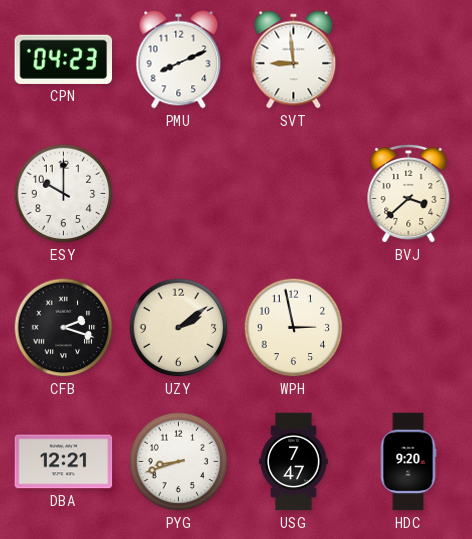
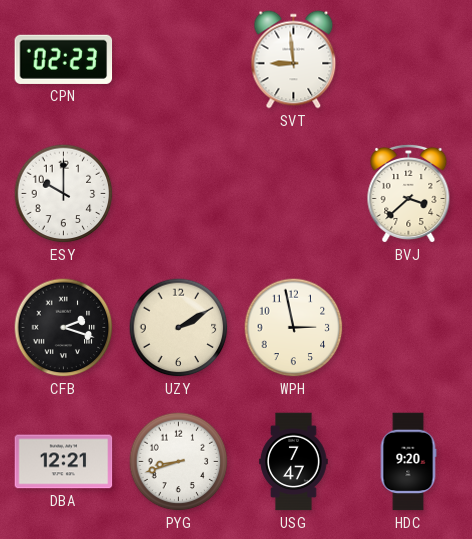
CPN: 04:23 -> 02:23 (64, 59)
PMU: 8:11 -> none (179, 60)
UZY: 2:09 -> 2:10 (179, 328)
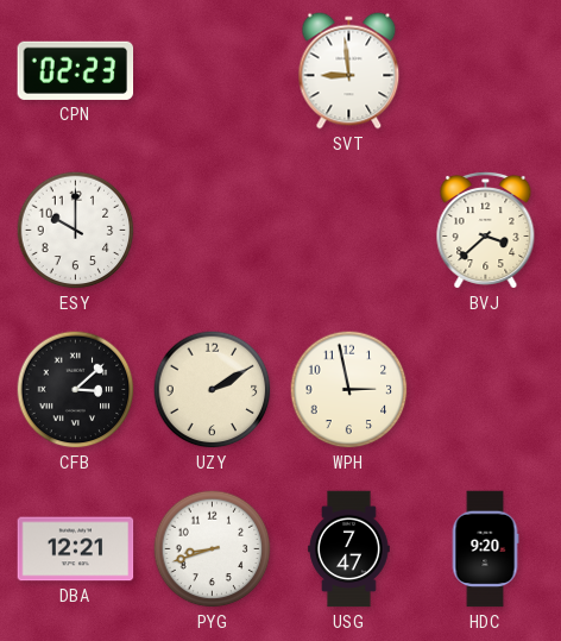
CFB: 2:18 -> 3:08 (76, 390)
